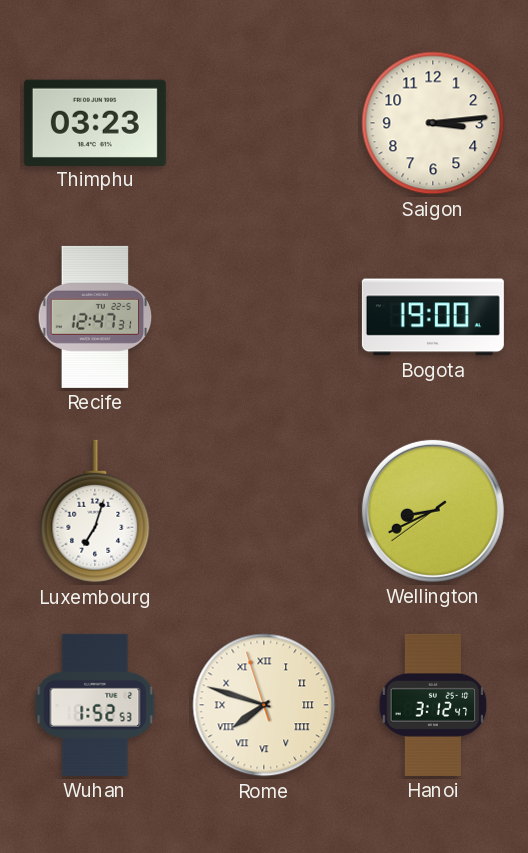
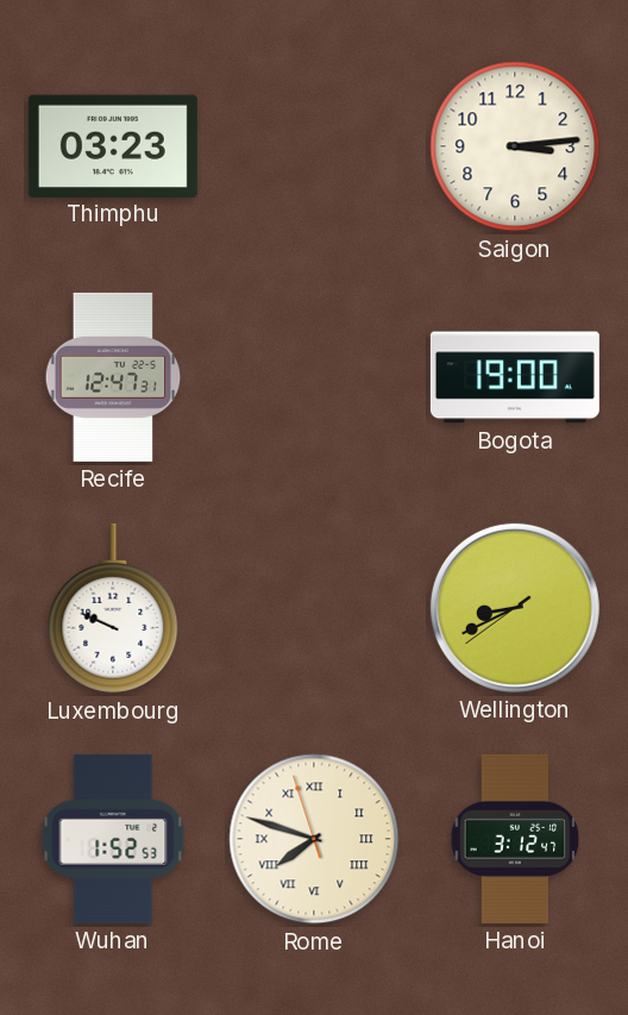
Luxembourg: 7:03 -> 9:49 (113, 608)
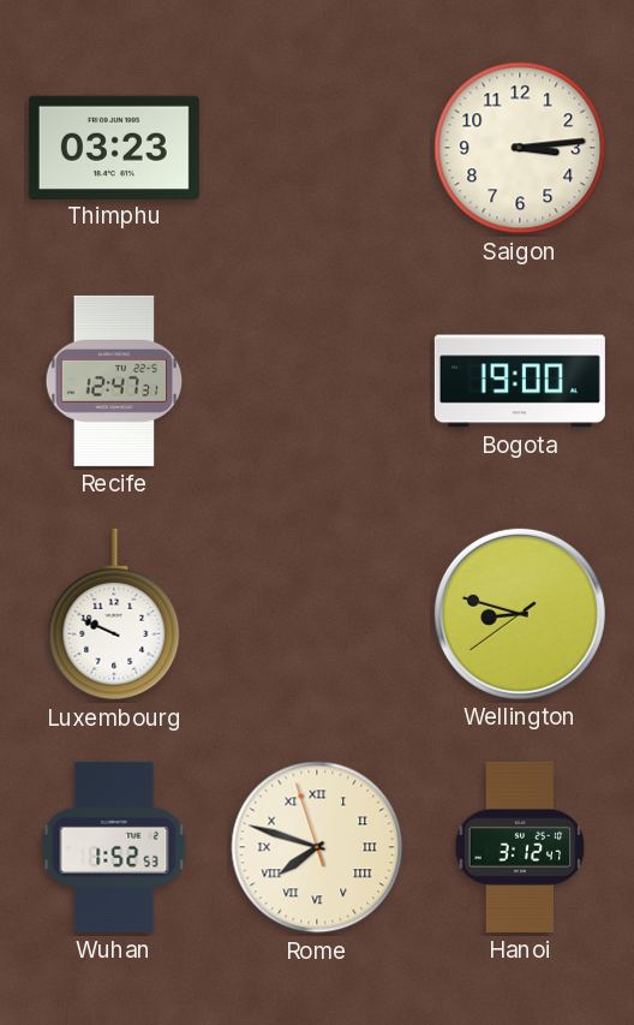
Wellington: 8:40 -> 8:47 (520, 614)
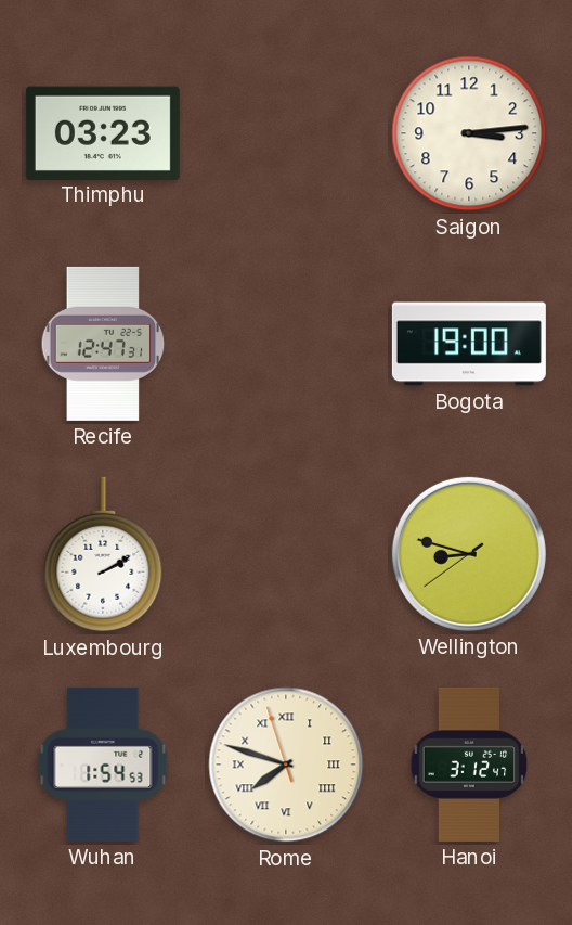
Luxembourg: 9:49 -> 2:10 (103, 554)
Wuhan: 1:52 -> 1:54 (103, 765)
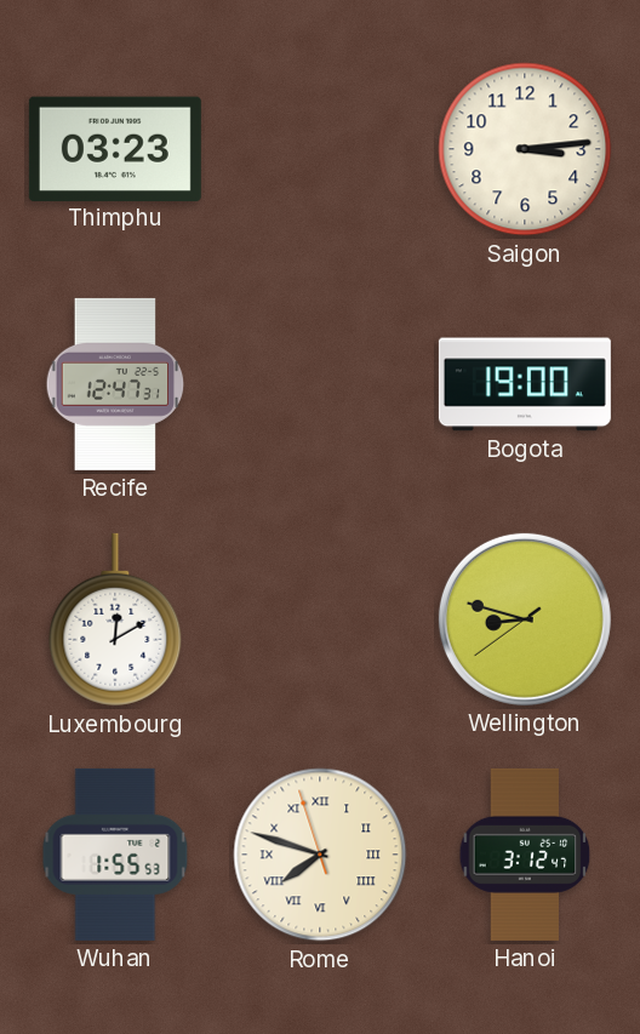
Luxembourg: 2:10 -> 12:10 (115, 619)
Wuhan: 1:54 -> 1:55 (115, 855)
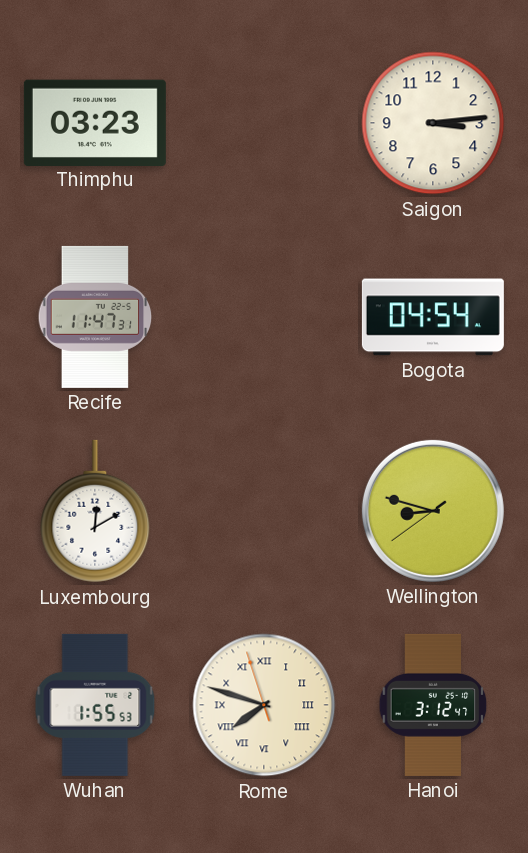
Recife: 12:47 -> 11:47 (95, 317)
Bogota: 19:00 -> 04:54 (433, 317)
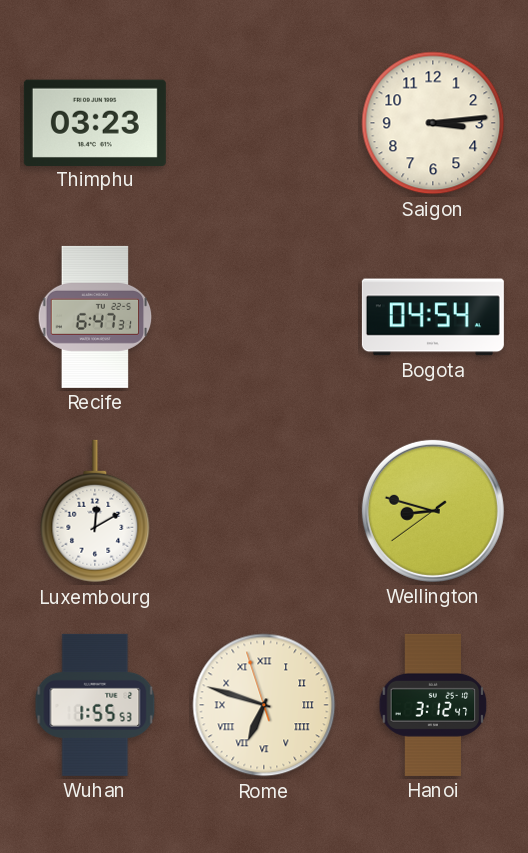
Recife: 11:47 -> 6:47 (95, 317)
Rome: 7:47 -> 6:47 (264, 705)
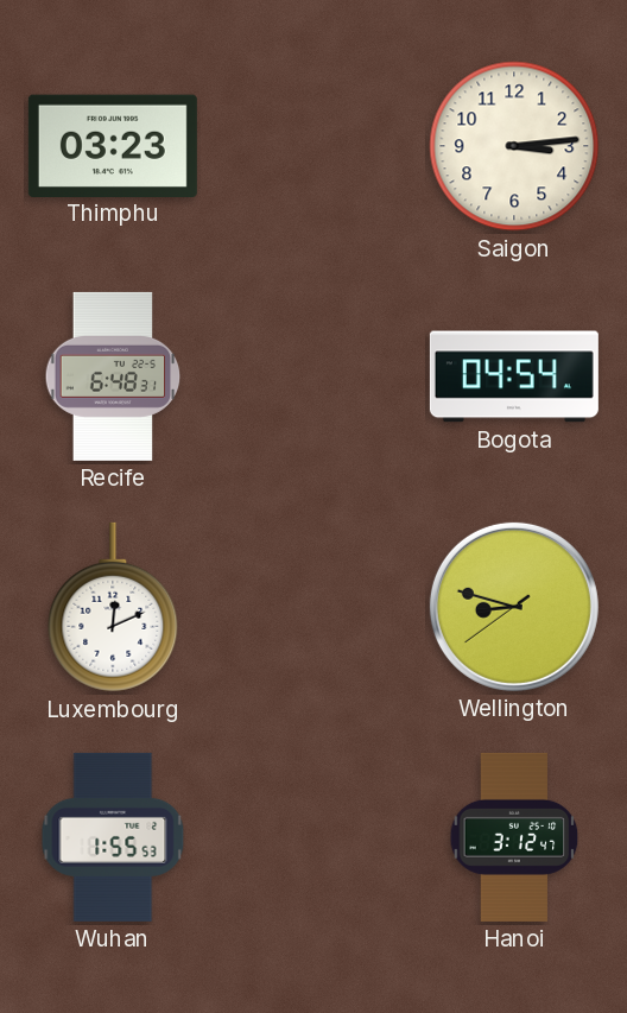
Recife: 6:47 -> 6:48 (113, 376)
Luxembourg: 12:10 -> 12:11 (113, 607)
Rome: 6:47 -> none (264, 705)
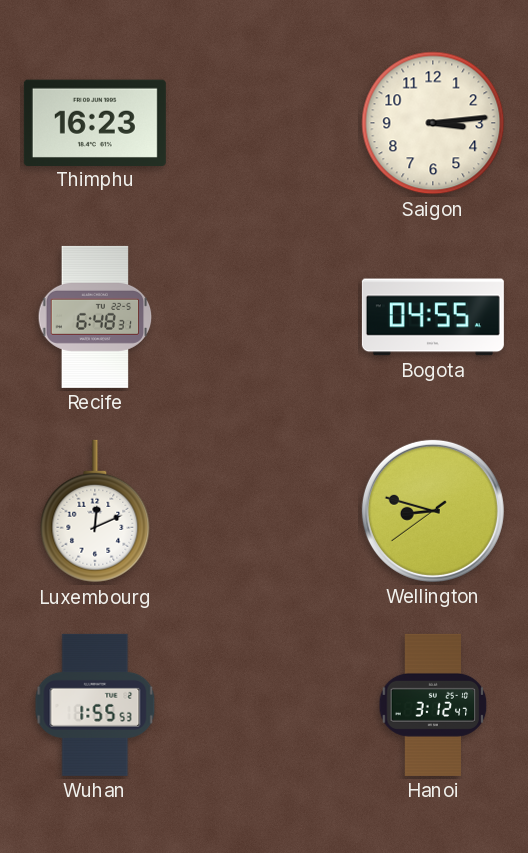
Thimphu: 03:23 -> 16:23 (95, 122)
Bogota: 04:54 -> 04:55 (433, 317)
